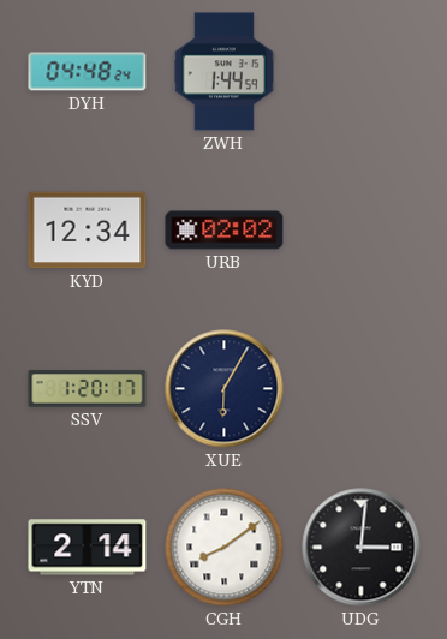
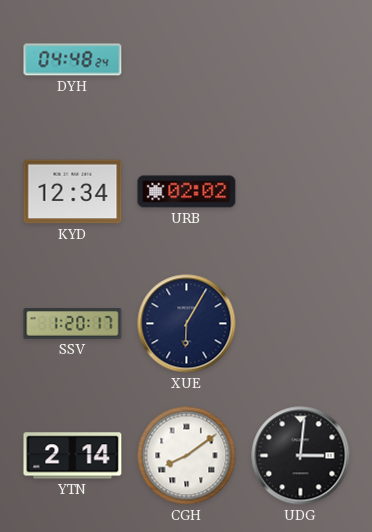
ZWH: 1:44 -> none (223, 72)
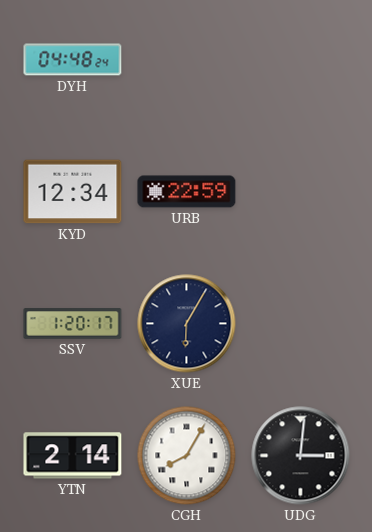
URB: 02:02 -> 22:59 (187, 192)
CGH: 8:09 -> 8:05 (187, 456)
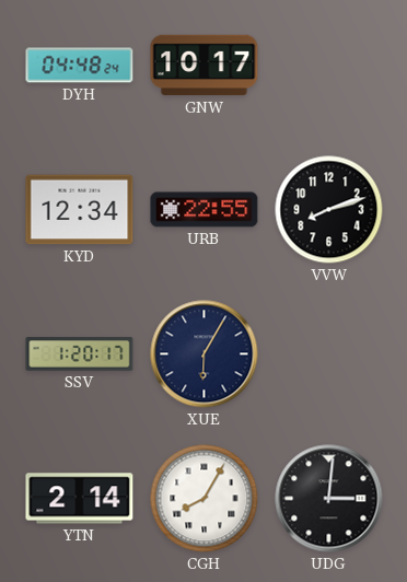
GNW: none -> 10:17 (205, 66)
URB: 22:59 -> 22:55 (205, 210)
VVW: none -> 8:12 (329, 210)
